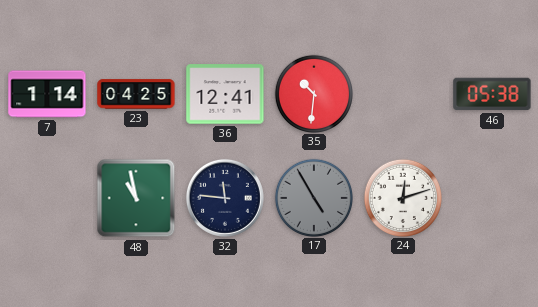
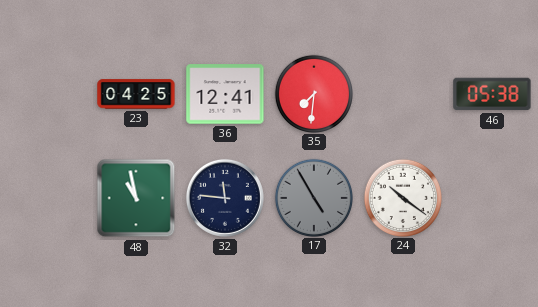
7: 1:14 -> none (47, 94)
35: 10:31 -> 7:31 (313, 93)
24: 12:12 -> 10:21 (402, 197)
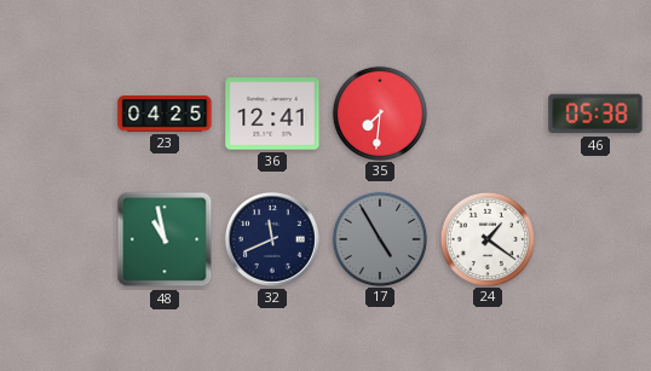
32: 11:46 -> 11:41 (272, 239)
24: 10:21 -> 1:21 (486, 238)
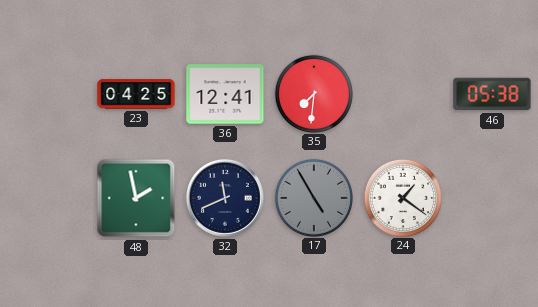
48: 10:58 -> 1:58 (136, 198)
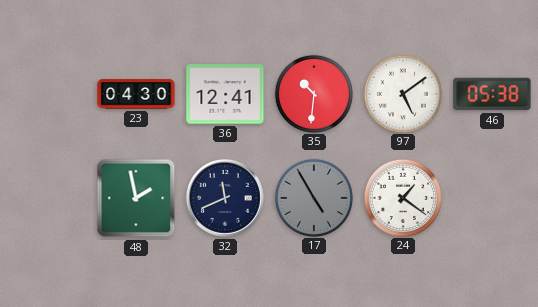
23: 04:25 -> 04:30 (136, 94)
35: 7:31 -> 10:31 (313, 93)
97: none -> 5:09 (402, 93)
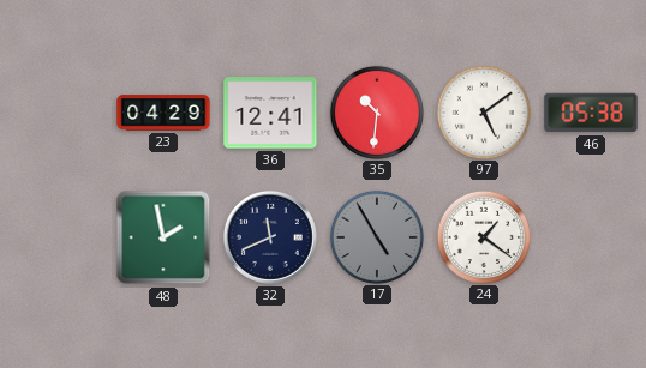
23: 04:30 -> 04:29 (163, 113)
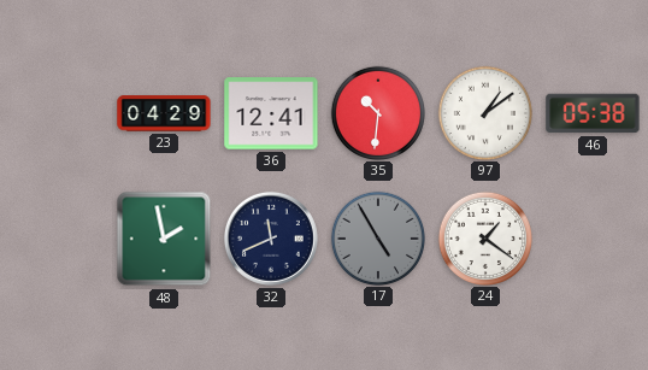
97: 5:09 -> 1:09 (484, 112)
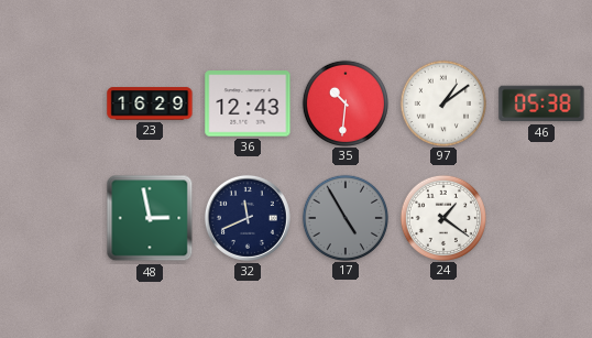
23: 04:29 -> 16:29 (150, 103)
36: 12:41 -> 12:43 (248, 103)
48: 1:58 -> 2:58 (150, 218)
